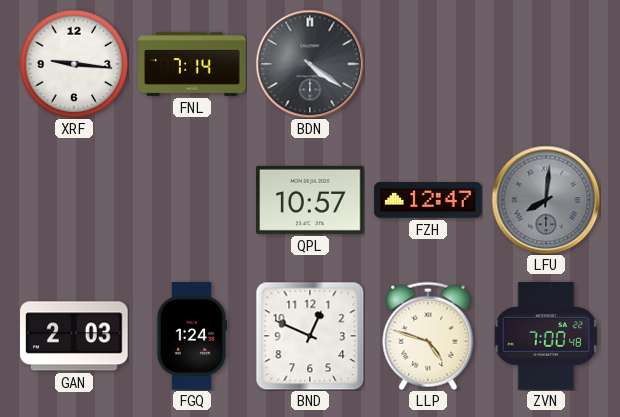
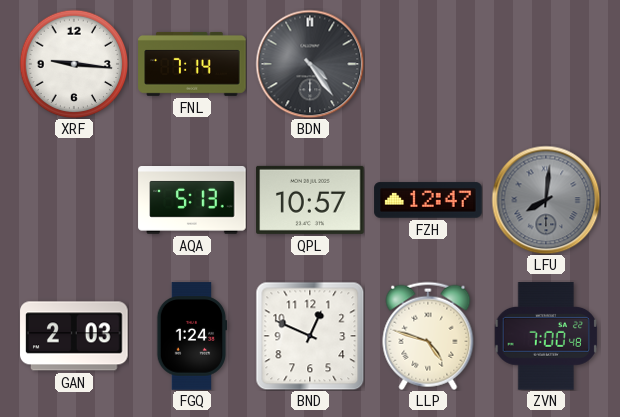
BDN: 4:21 -> 4:24 (310, 64)
AQA: none -> 5:13 (192, 201)
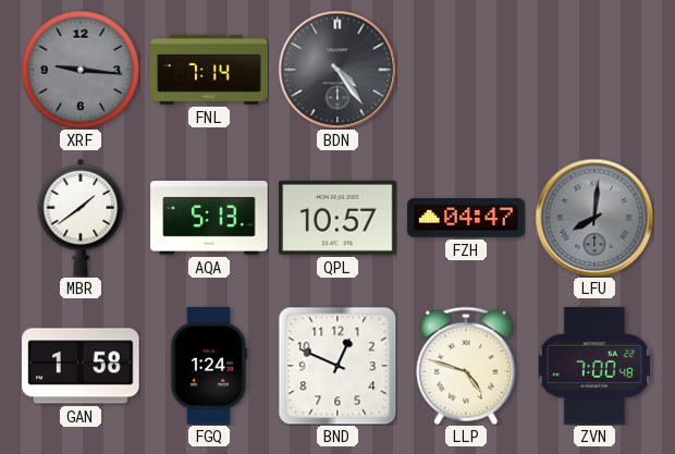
XRF dial: white -> grey (81, 70)
MBR: none -> 1:39 (81, 218)
FZH: 12:47 -> 04:47 (466, 218)
GAN: 2:03 -> 1:58 (81, 366)
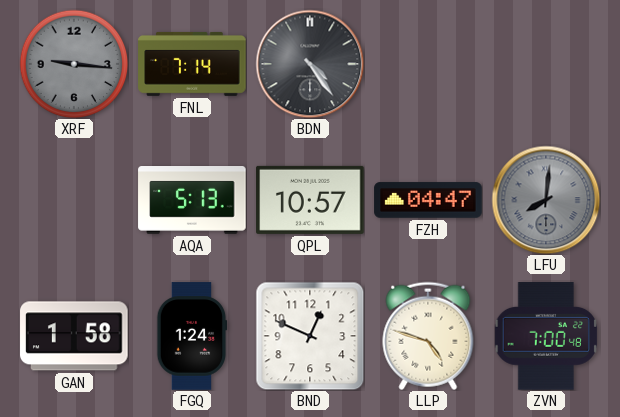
MBR: 1:39 -> none (81, 218)
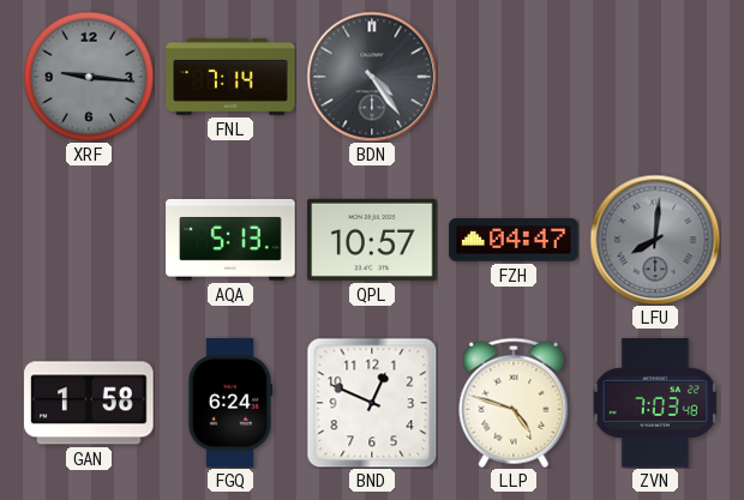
FGQ: 1:24 -> 6:24 (230, 403)
ZVN: 7:00 -> 7:03 (654, 403)
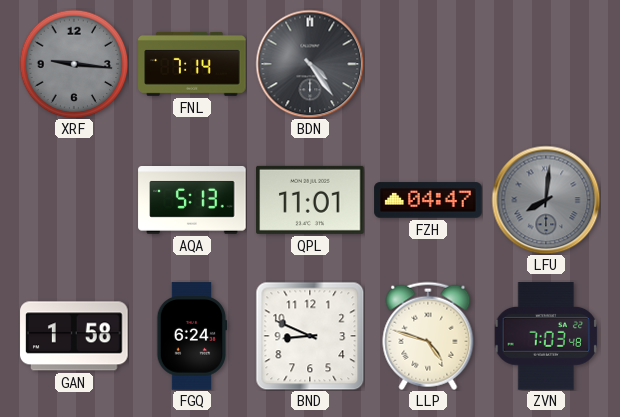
QPL: 10:57 -> 11:01 (310, 200)
BND: 12:49 -> 8:49 (310, 336)
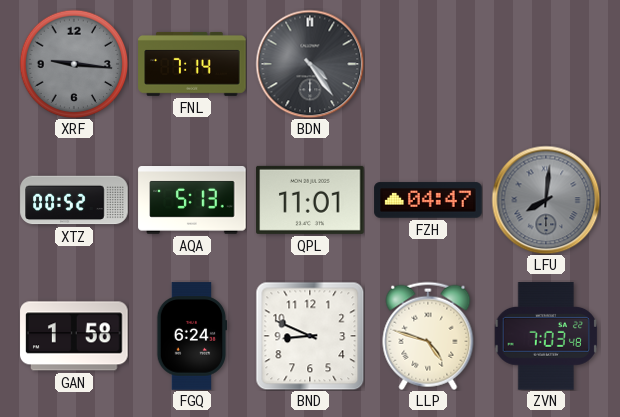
XTZ: none -> 00:52 (74, 200)
